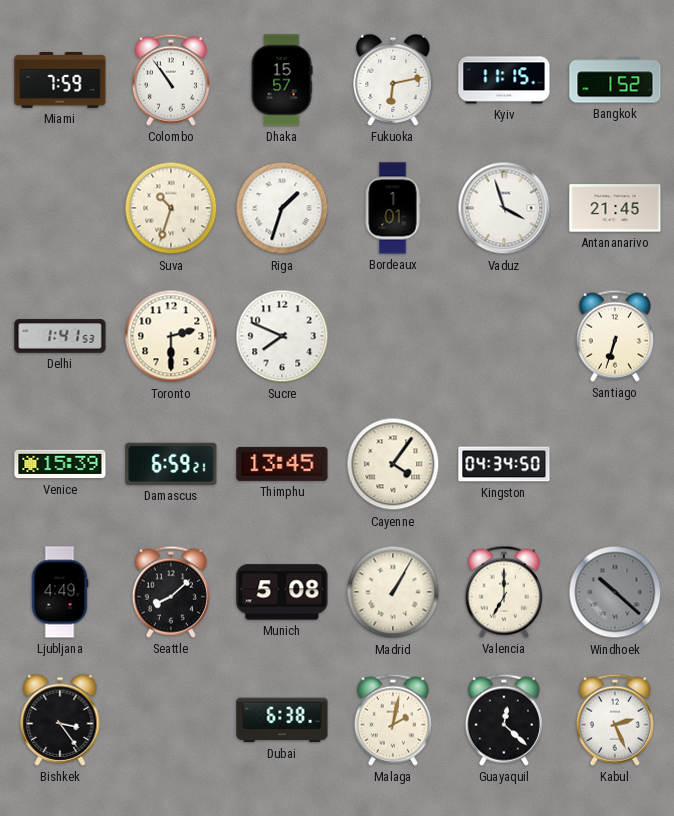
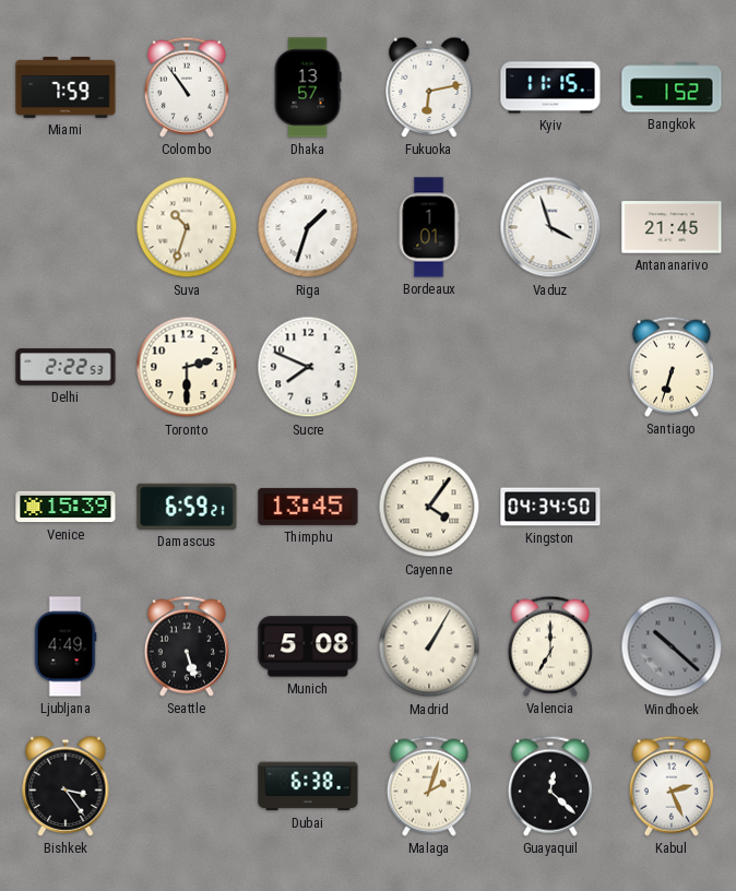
Dhaka: 15:57 -> 13:57 (308, 87)
Delhi: 1:41 -> 2:22 (66, 367)
Seattle: 8:08 -> 5:27 (187, 646)
Malaga: 2:02 -> 2:03 (429, 786)
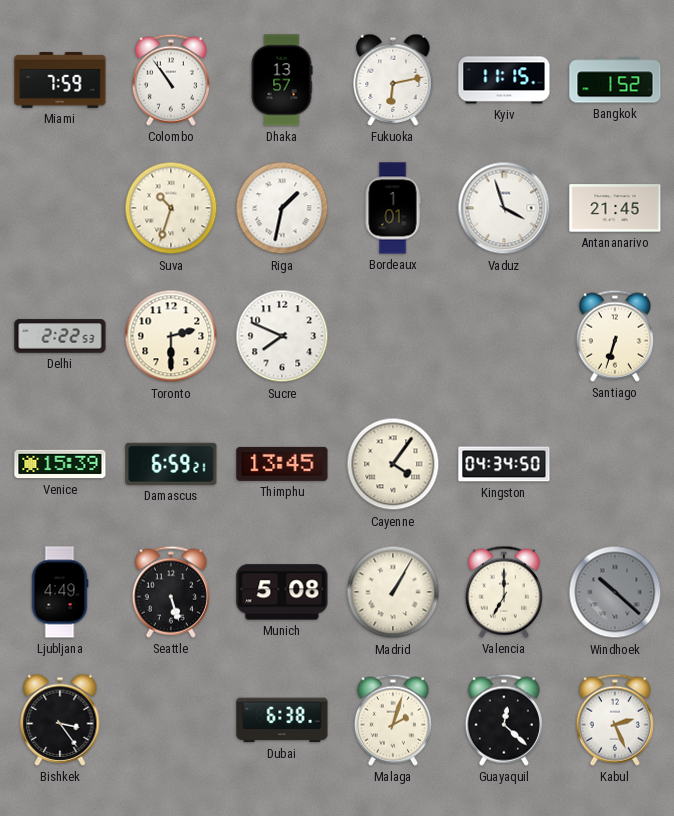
Riga: 1:33 -> 1:32 (282, 208)
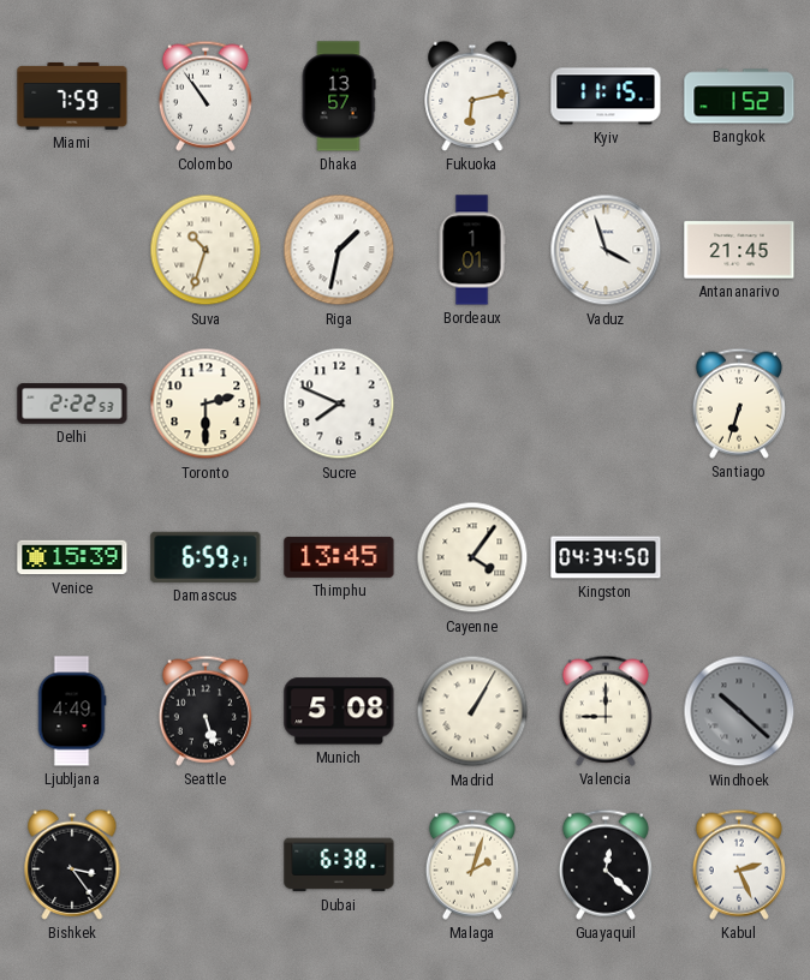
Valencia: 7:00 -> 9:00 (606, 711)
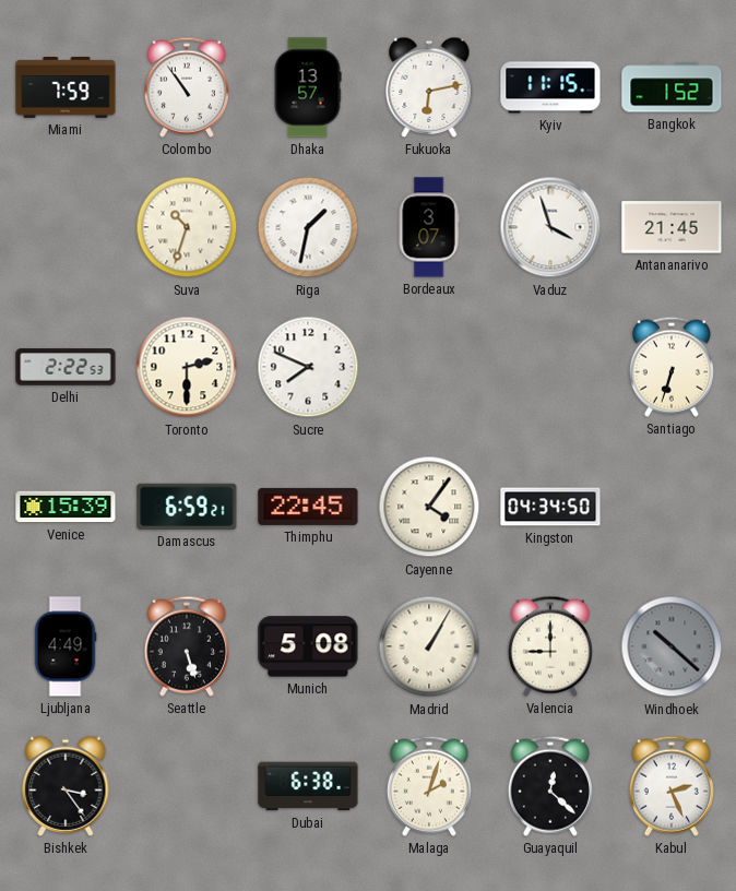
Bordeaux: 1:01 -> 3:07 (429, 227)
Thimphu: 13:45 -> 22:45 (308, 507)
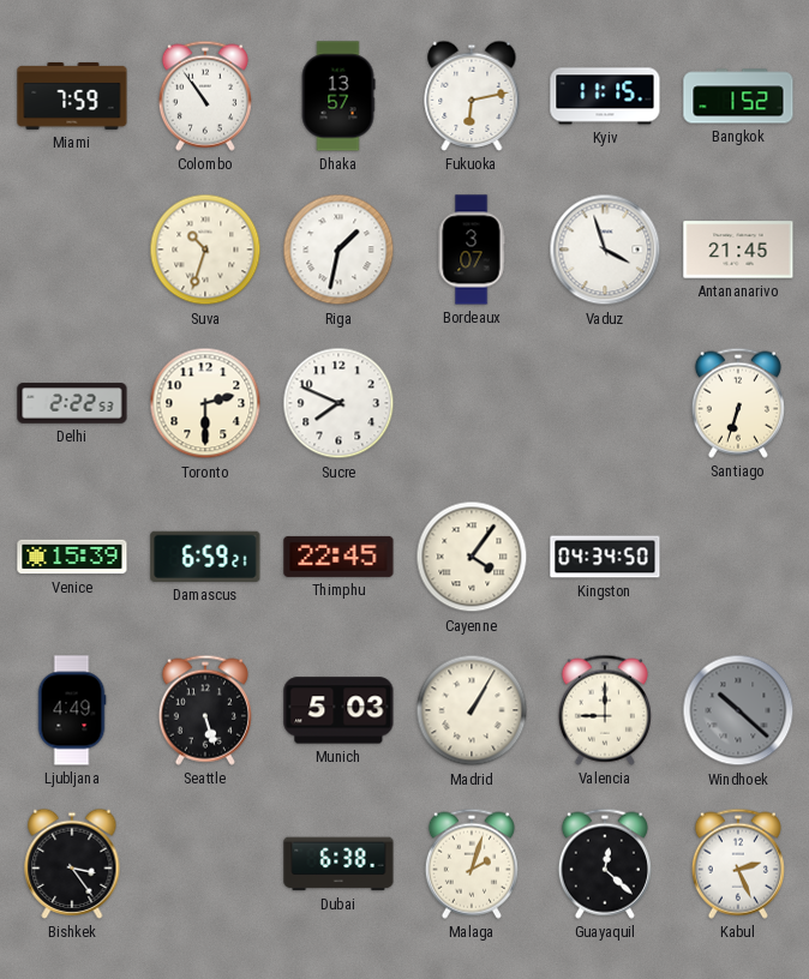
Munich: 5:08 -> 5:03 (338, 710)
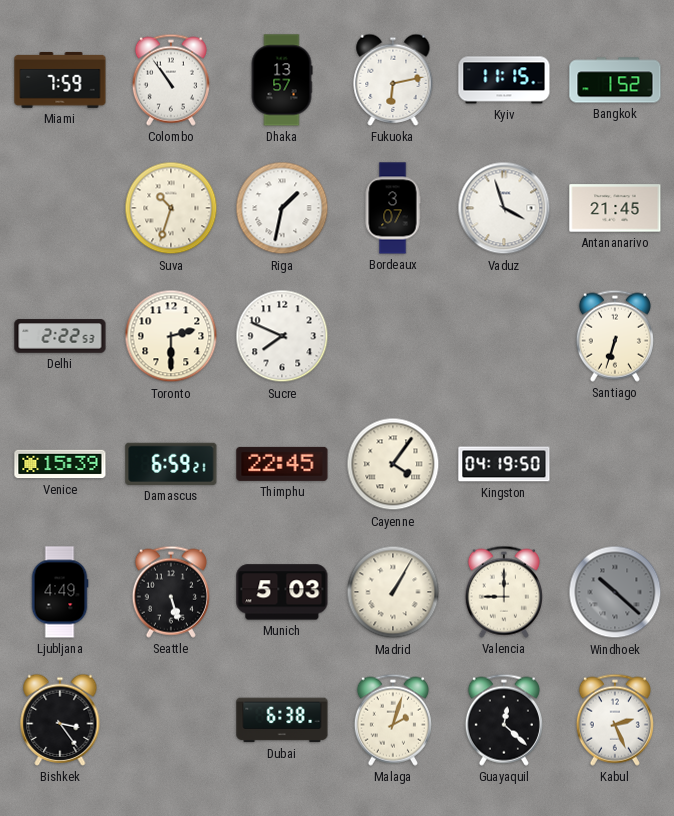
Kingston: 04:34 -> 04:19 (504, 464)
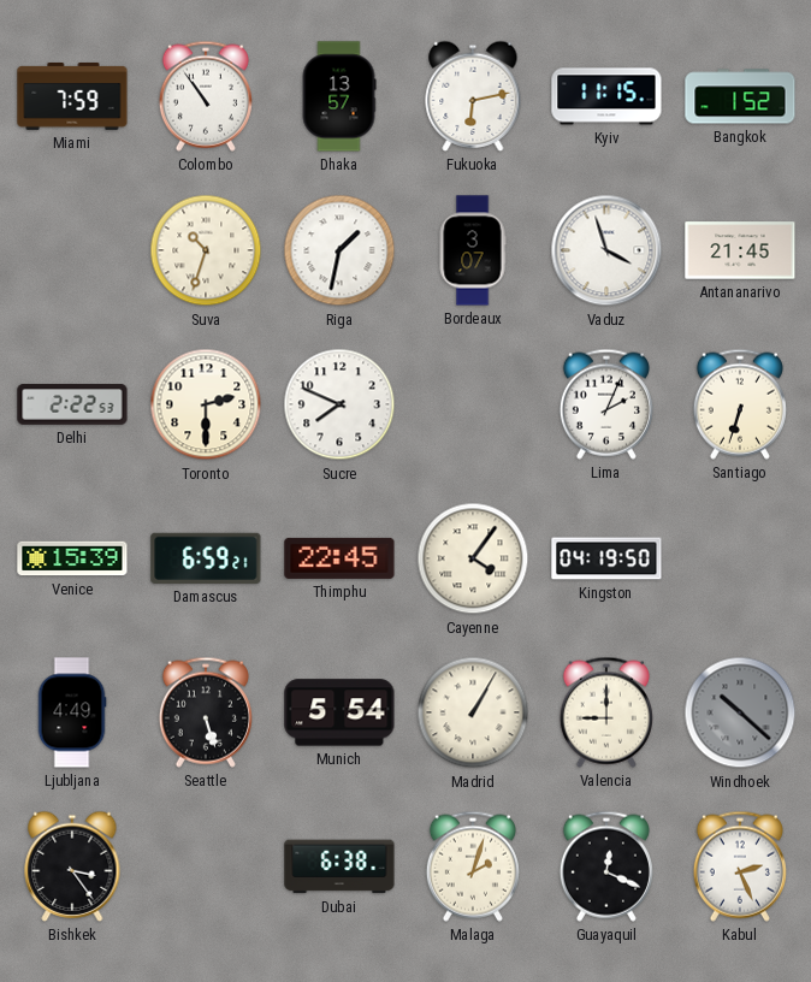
Lima: none -> 2:04 (606, 404)
Munich: 5:03 -> 5:54 (339, 712)
Guayaquil: 12:22 -> 12:19 (606, 866)
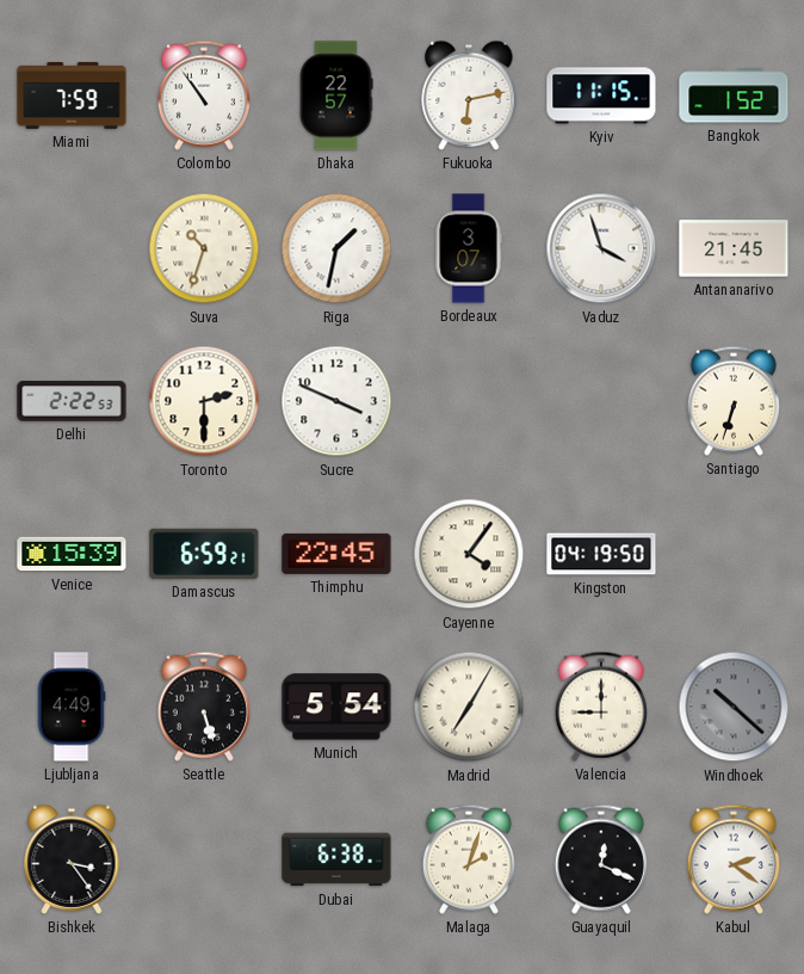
Dhaka: 13:57 -> 22:57 (336, 95)
Sucre: 7:49 -> 3:49 (336, 401)
Lima: 2:04 -> none (606, 404)
Madrid: 1:05 -> 7:05 (469, 707)
Kabul: 2:26 -> 2:21 (734, 859)
